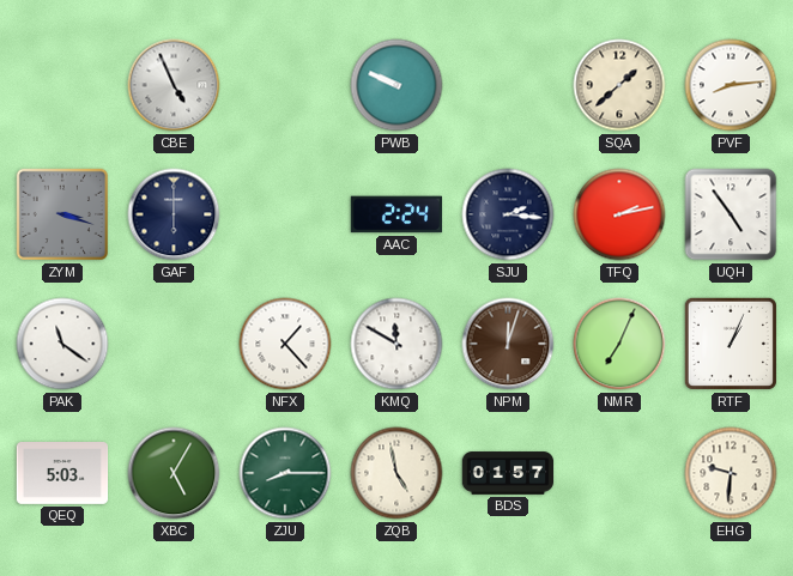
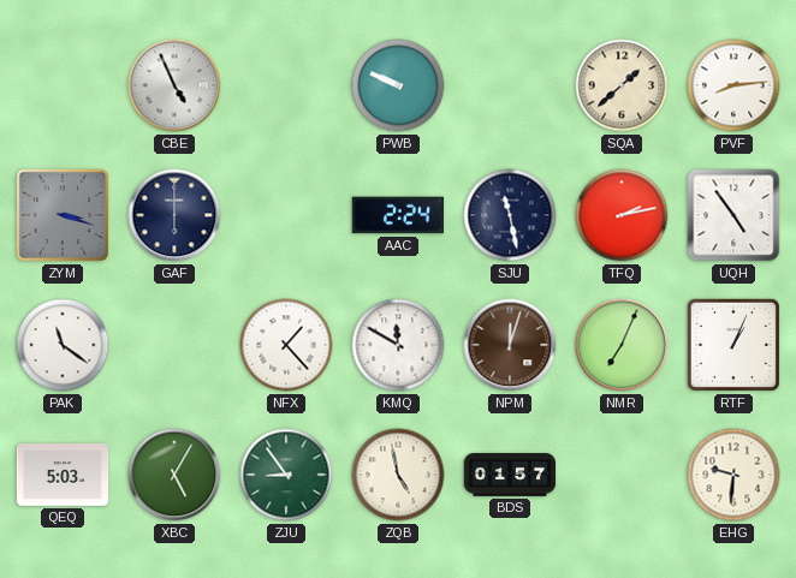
SJU: 2:16 -> 11:28 (510, 215)
ZJU: 8:15 -> 8:54 (286, 475)
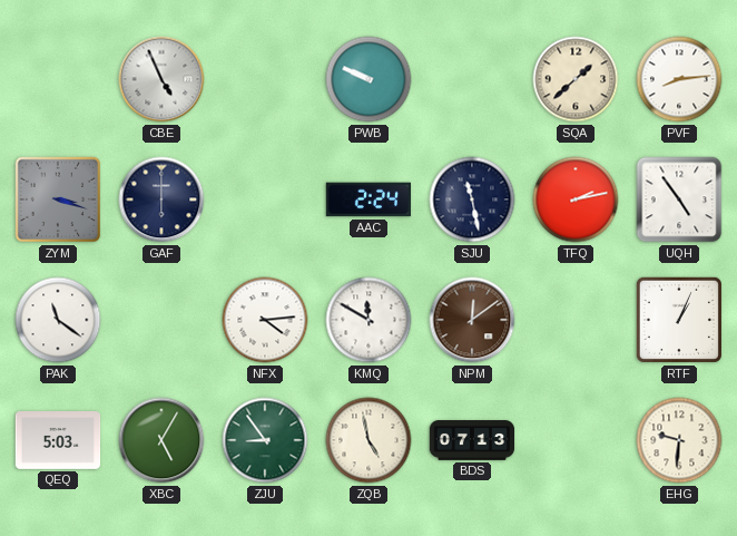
NFX: 1:23 -> 4:14 (265, 320)
NPM: 12:03 -> 12:09 (472, 320)
NMR: 7:04 -> none (622, 345)
BDS: 01:57 -> 07:13 (472, 440)
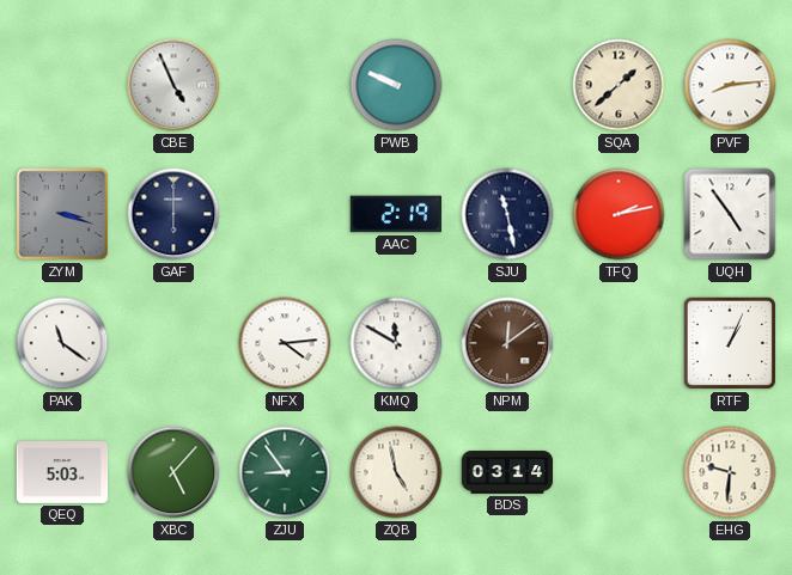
AAC: 2:24 -> 2:19 (395, 214)
XBC: 5:05 -> 5:07 (173, 472)
BDS: 07:13 -> 03:14 (507, 472)
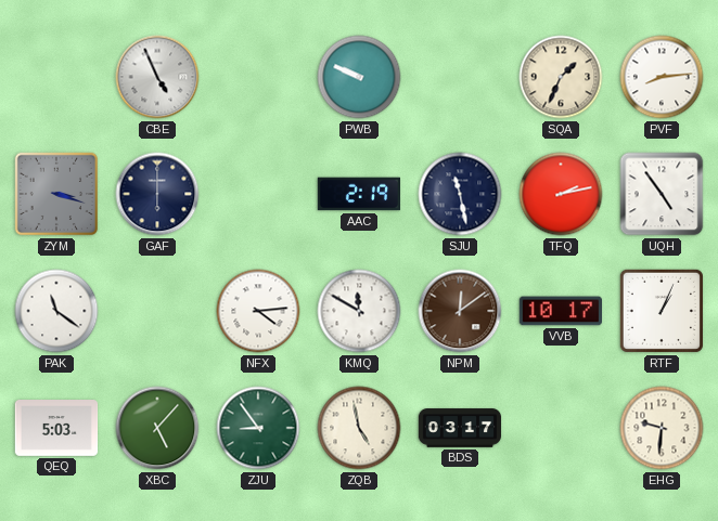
SQA: 1:38 -> 1:34 (561, 77)
VVB: none -> 10:17 (560, 311)
BDS: 03:14 -> 03:17 (460, 428)
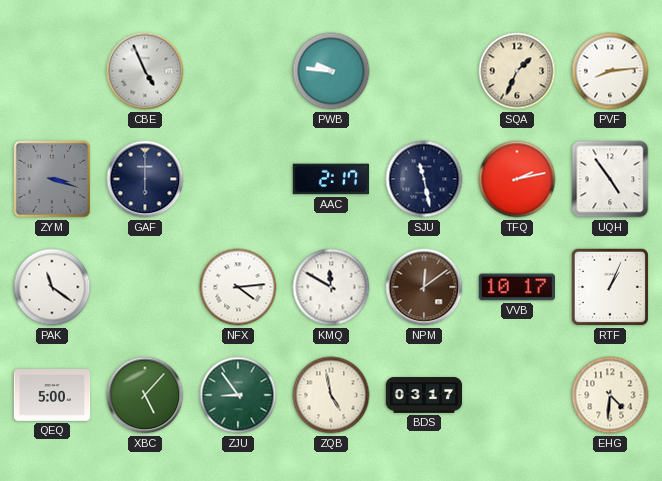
PWB: 9:49 -> 9:46 (331, 71)
AAC: 2:19 -> 2:17 (330, 179)
QEQ: 5:03 -> 5:00 (52, 396)
EHG: 9:31 -> 4:31 (610, 395)
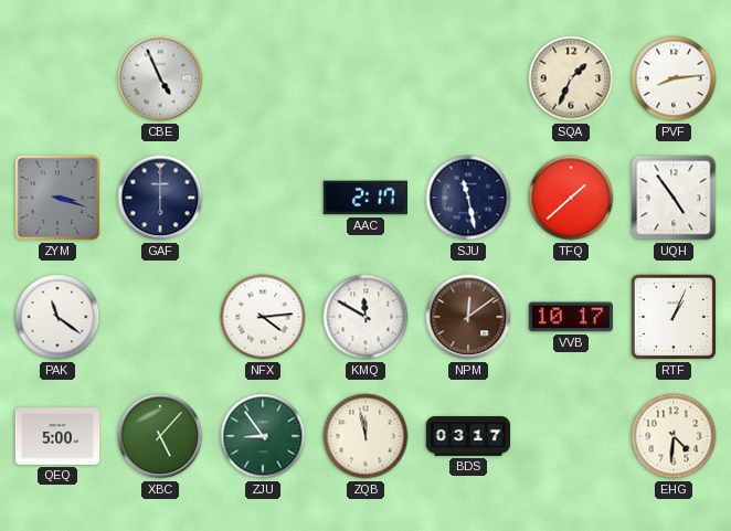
PWB: 9:46 -> none (331, 71)
TFQ: 2:13 -> 1:38 (571, 198)
ZQB: 4:58 -> 11:58 (365, 436)
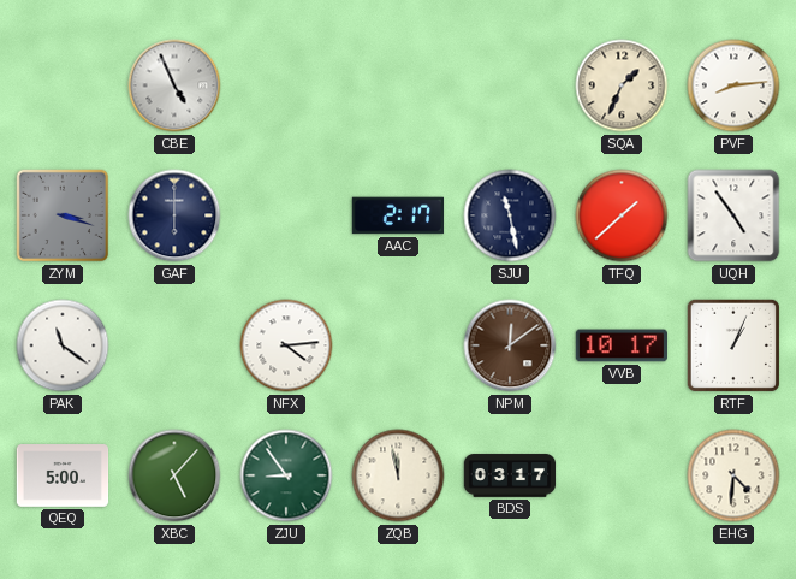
KMQ: 11:50 -> none (365, 317)
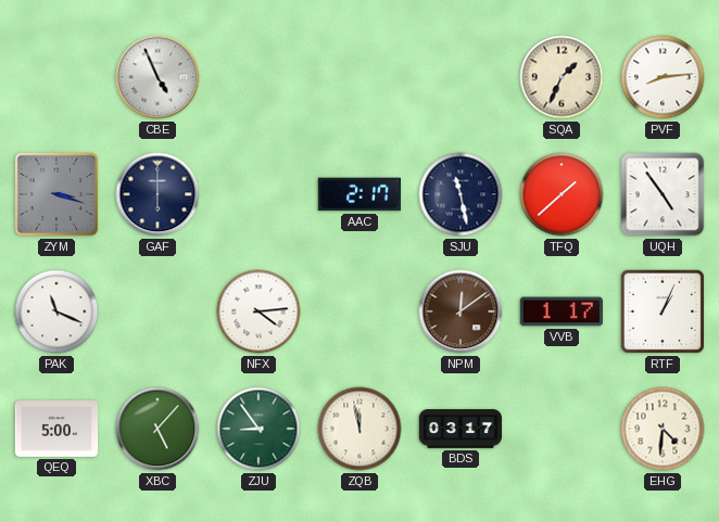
PAK: 11:21 -> 11:19 (56, 311)
VVB: 10:17 -> 1:17 (560, 311)
